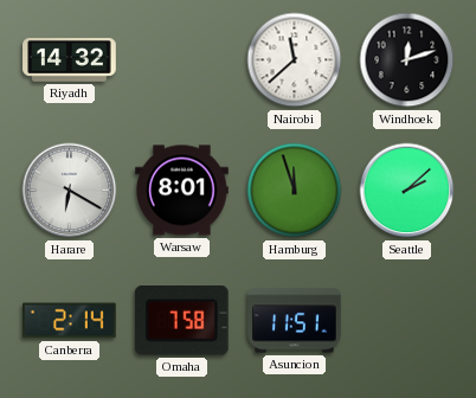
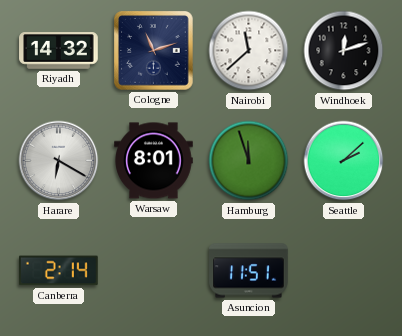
Cologne: none -> 11:12 (154, 51)
Omaha: 7:58 -> none (181, 321)
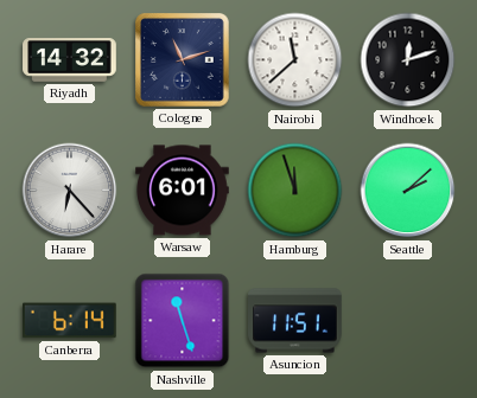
Harare: 6:20 -> 6:23 (70, 191)
Warsaw: 8:01 -> 6:01 (183, 191)
Canberra: 2:14 -> 6:14 (70, 321)
Nashville: none -> 11:27 (183, 321)
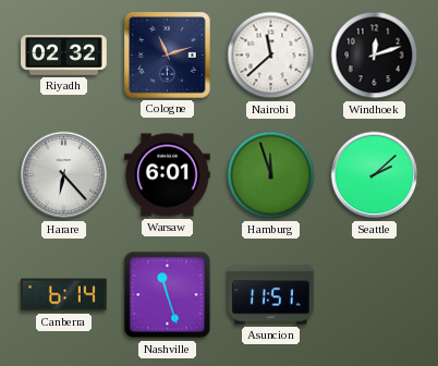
Riyadh: 14:32 -> 02:32 (64, 56)
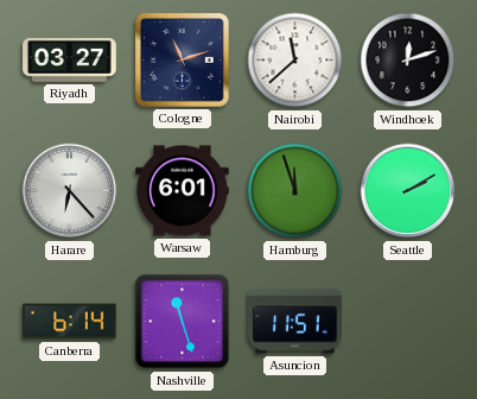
Riyadh: 02:32 -> 03:27 (70, 61)
Seattle: 2:08 -> 2:10 (408, 191)
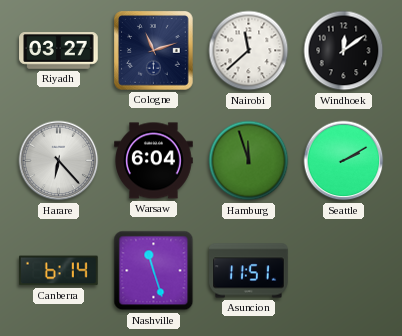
Windhoek: 12:12 -> 12:09 (344, 51)
Warsaw: 6:01 -> 6:04 (154, 161)
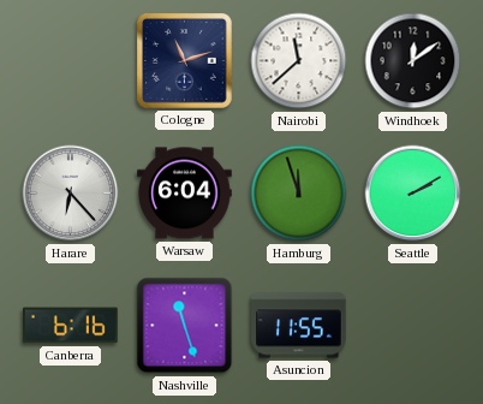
Riyadh: 03:27 -> none (59, 51)
Canberra: 6:14 -> 6:16 (71, 326)
Asuncion: 11:51 -> 11:55 (299, 326)
